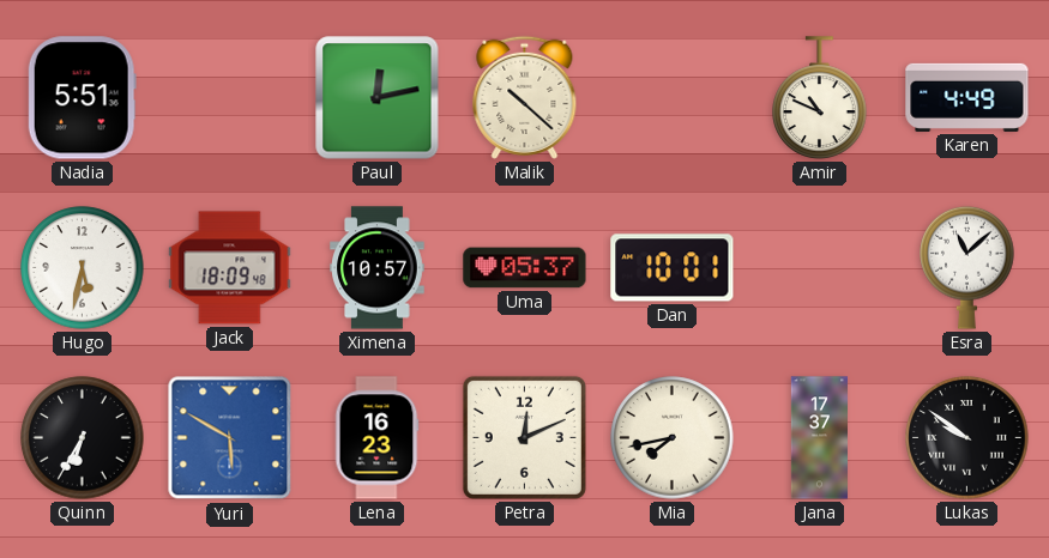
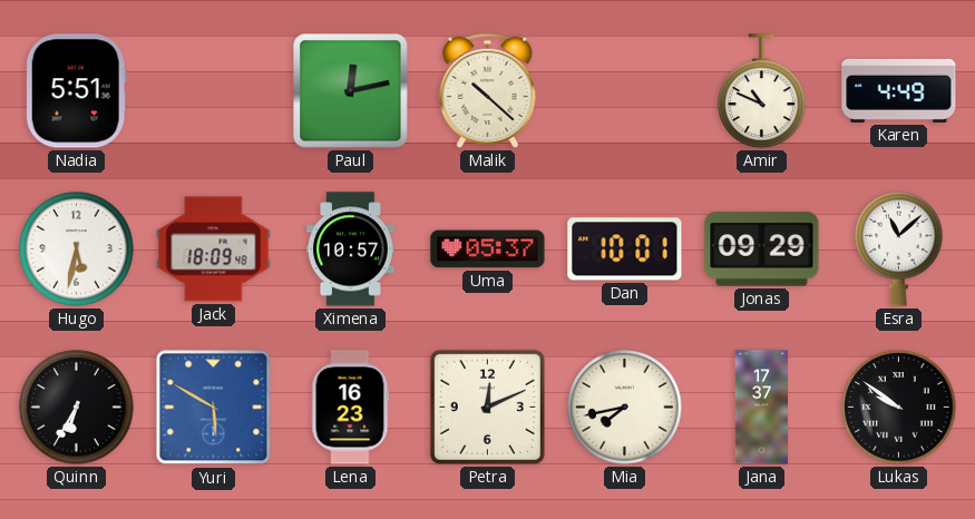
Jonas: none -> 09:29 (762, 249)
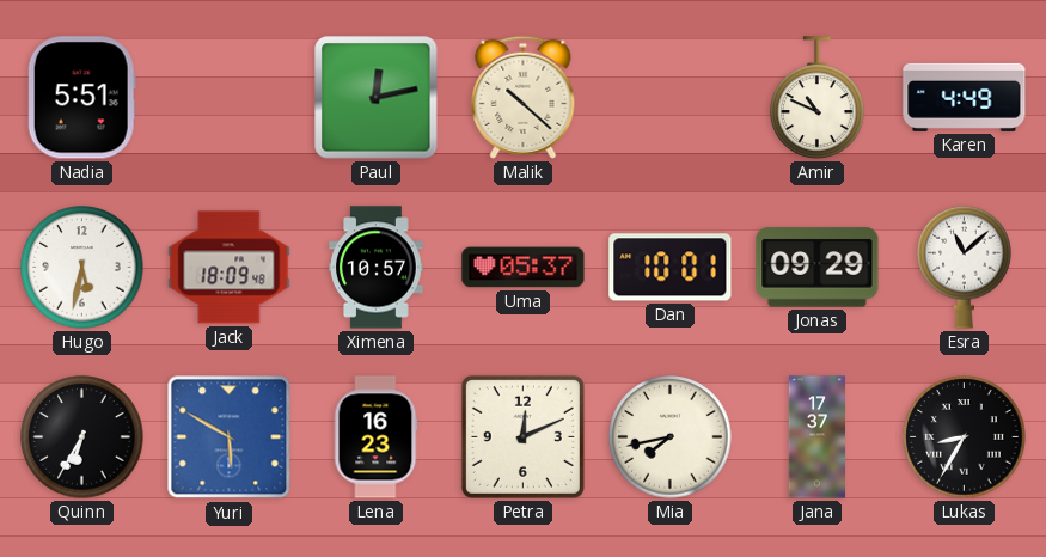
Lukas: 9:51 -> 8:35 (965, 437)
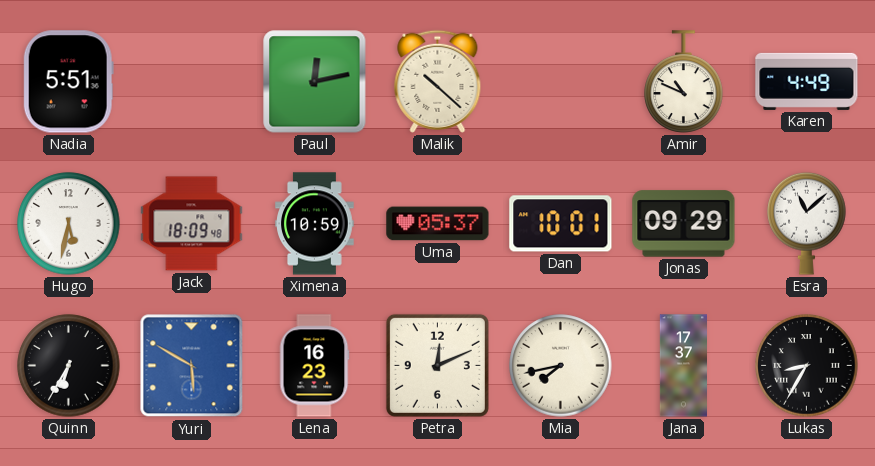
Ximena: 10:57 -> 10:59 (315, 224)
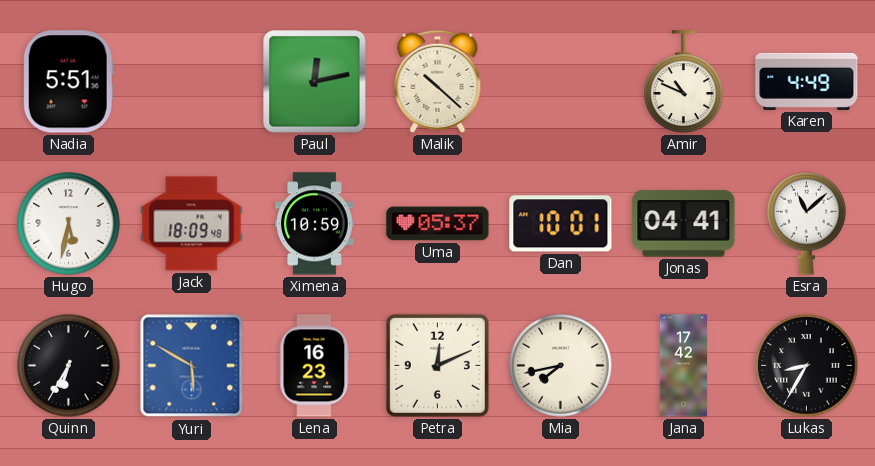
Jonas: 09:29 -> 04:41 (684, 224)
Jana: 17:37 -> 17:42 (684, 366)
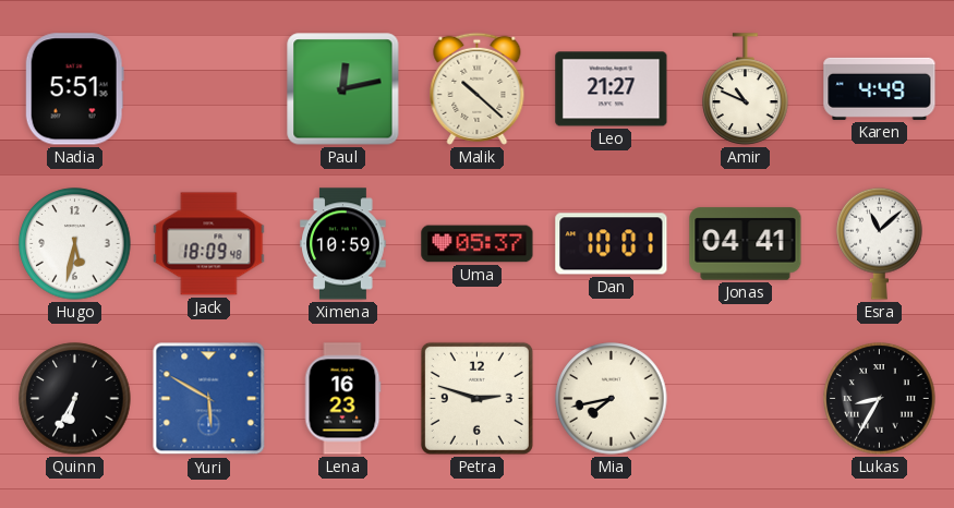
Leo: none -> 21:27 (612, 89)
Petra: 12:11 -> 2:48 (476, 398)
Jana: 17:42 -> none (684, 366)
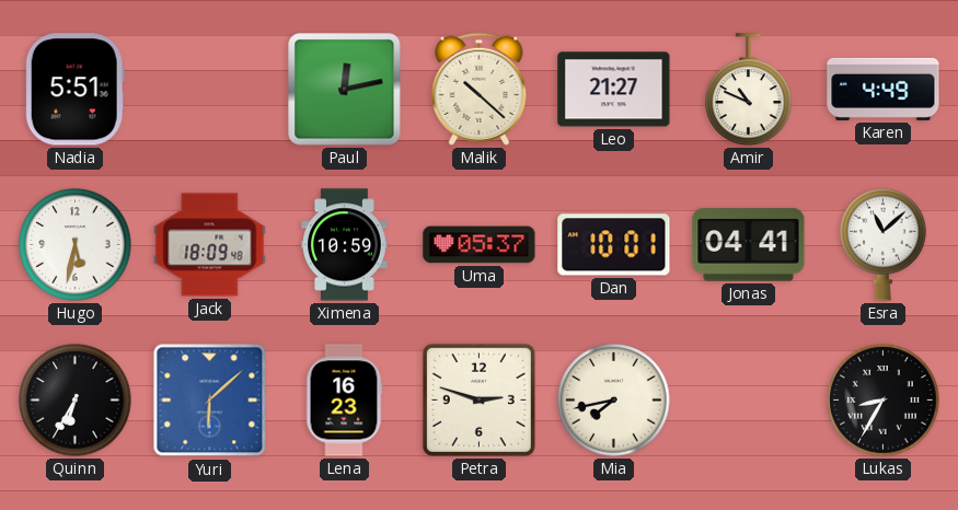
Yuri: 5:50 -> 6:08 (210, 401)
